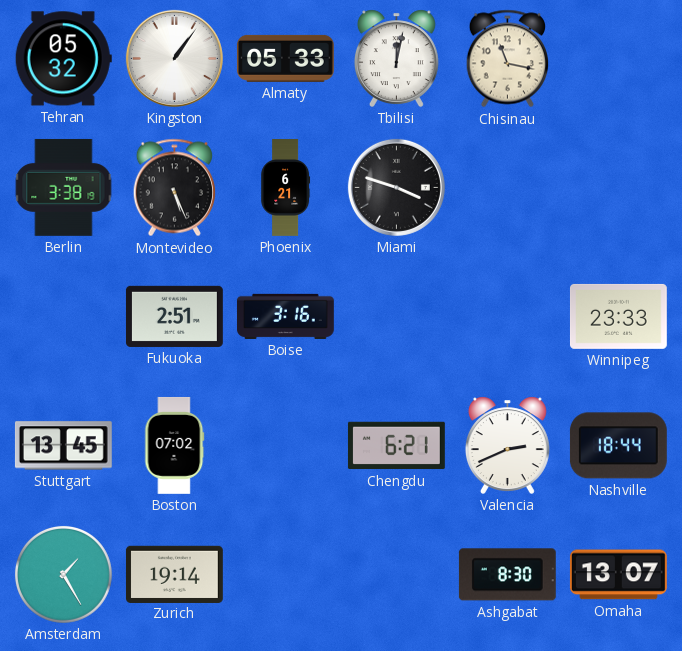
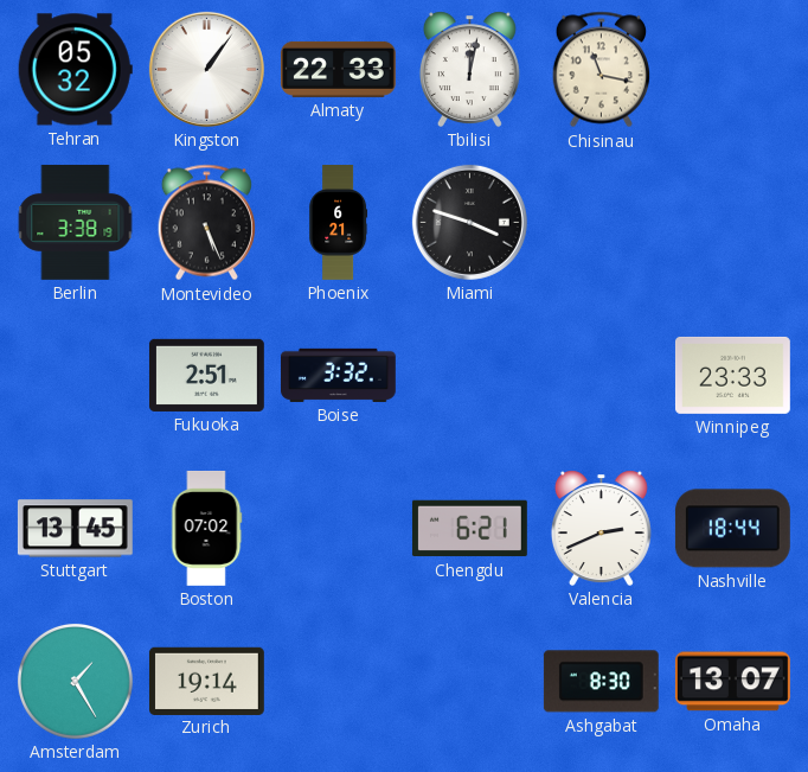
Almaty: 05:33 -> 22:33 (338, 69)
Boise: 3:16 -> 3:32 (338, 375)
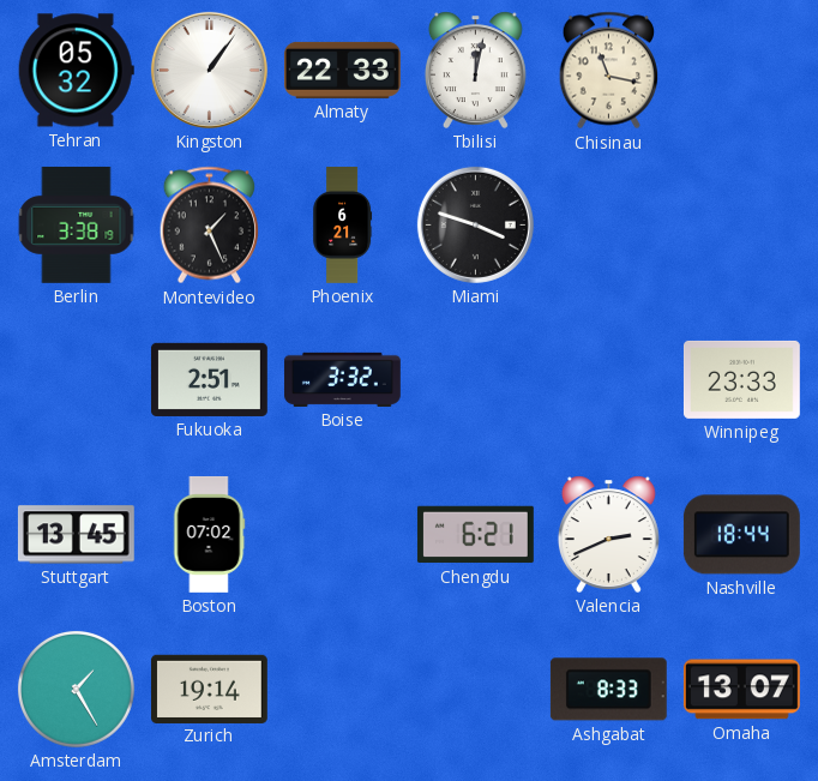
Montevideo: 5:26 -> 1:26 (209, 226)
Ashgabat: 8:30 -> 8:33 (608, 690)
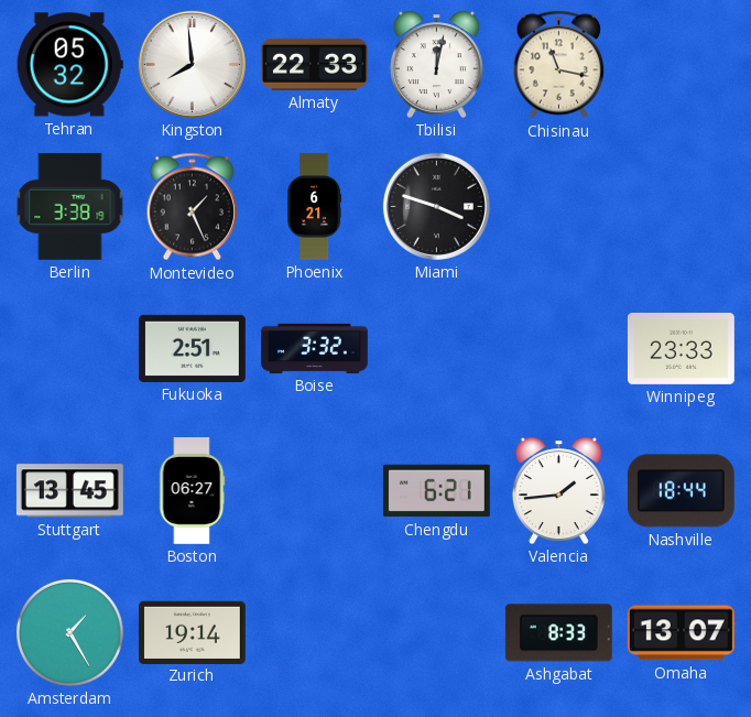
Kingston: 1:06 -> 7:59 (192, 64)
Boston: 07:02 -> 06:27 (192, 490)
Valencia: 2:41 -> 1:44 (558, 490)
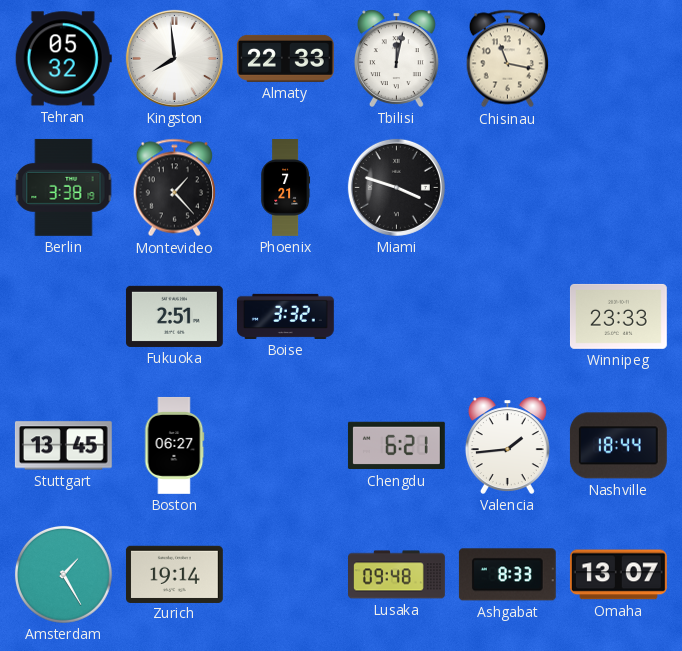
Montevideo: 1:26 -> 1:23 (174, 188)
Phoenix: 6:21 -> 7:21 (286, 188)
Lusaka: none -> 09:48 (397, 575)
